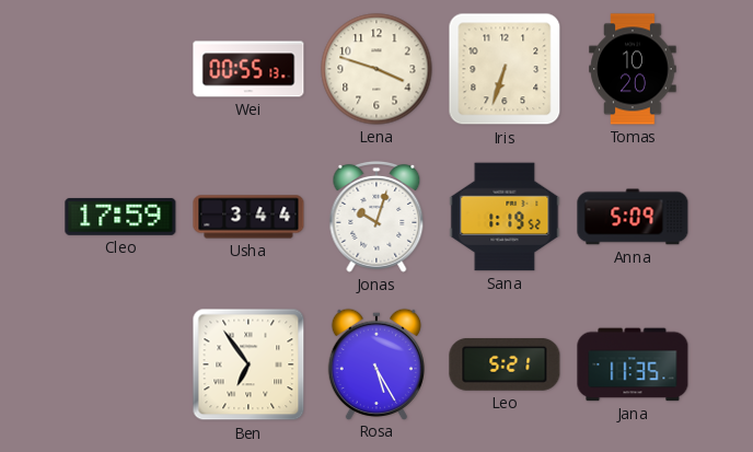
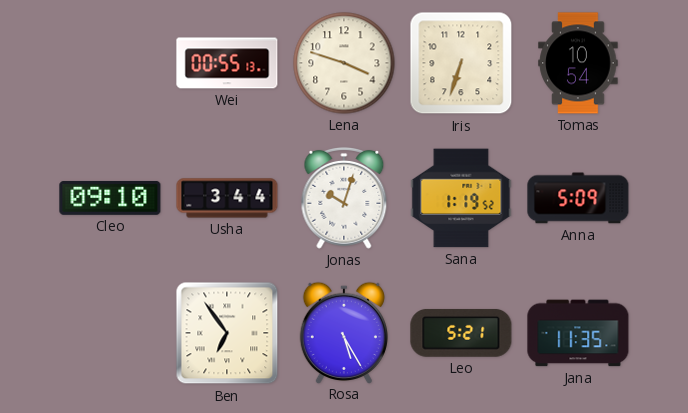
Tomas: 10:20 -> 10:54 (578, 63)
Cleo: 17:59 -> 09:10 (110, 198)
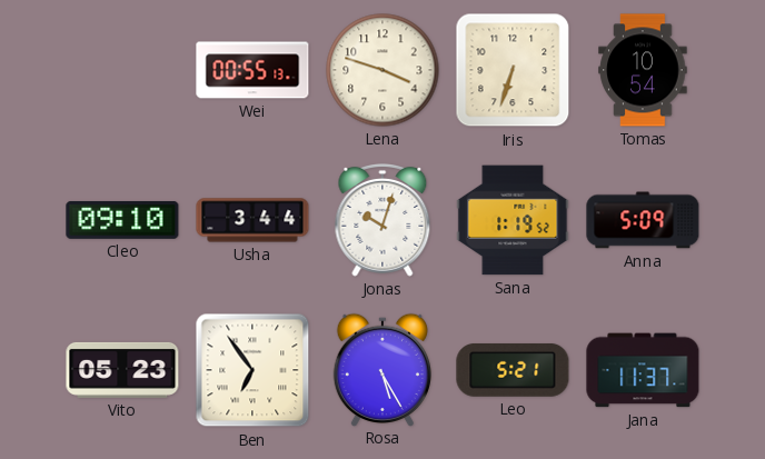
Vito: none -> 05:23 (122, 370)
Jana: 11:35 -> 11:37 (643, 370)
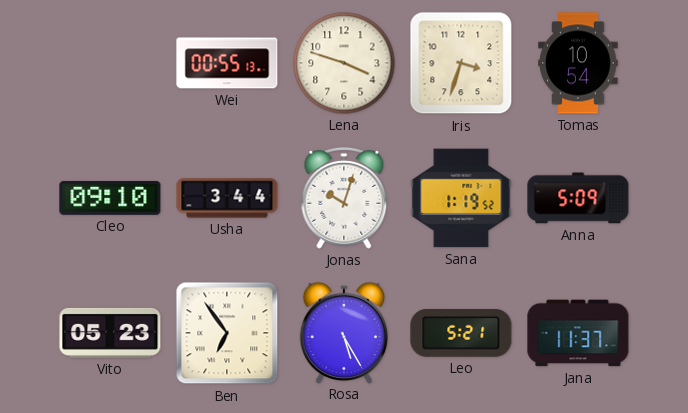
Iris: 6:33 -> 3:33 (461, 63)
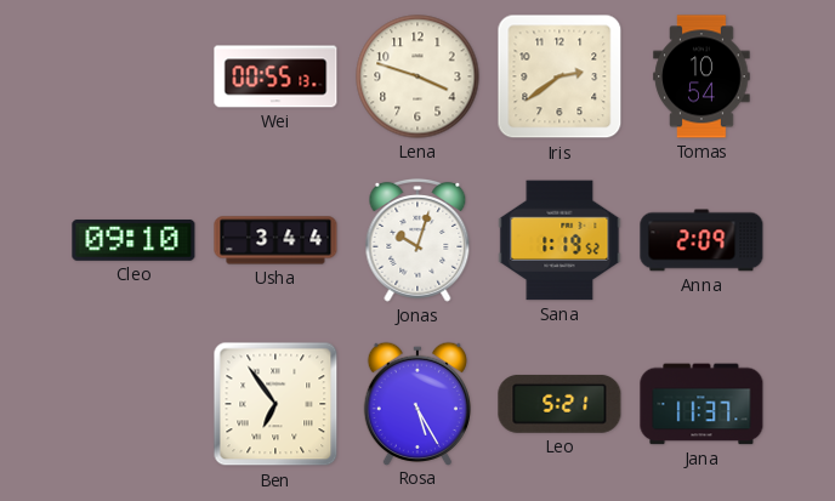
Iris: 3:33 -> 2:39 (559, 76)
Anna: 5:09 -> 2:09 (701, 240)
Vito: 05:23 -> none (110, 333)
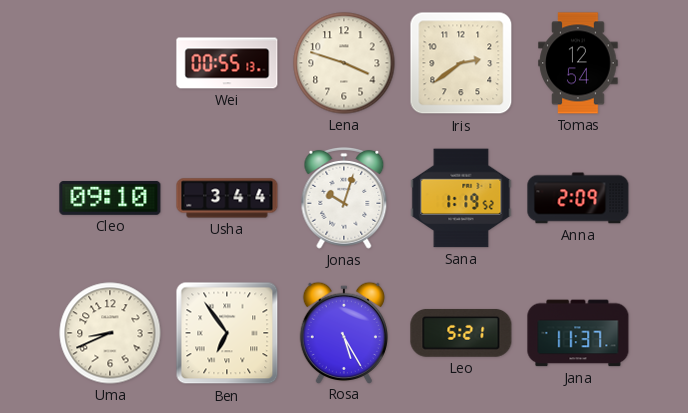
Tomas: 10:54 -> 12:54 (578, 63)
Uma: none -> 8:41 (110, 333)
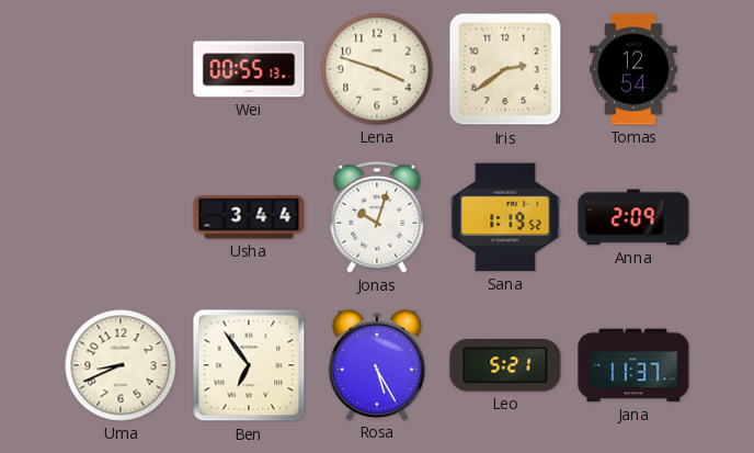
Cleo: 09:10 -> none (110, 198)
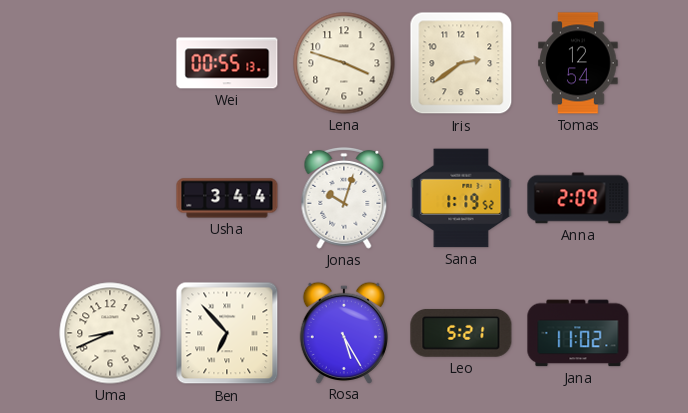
Ben: 6:54 -> 6:53 (227, 333)
Jana: 11:37 -> 11:02 (578, 333)
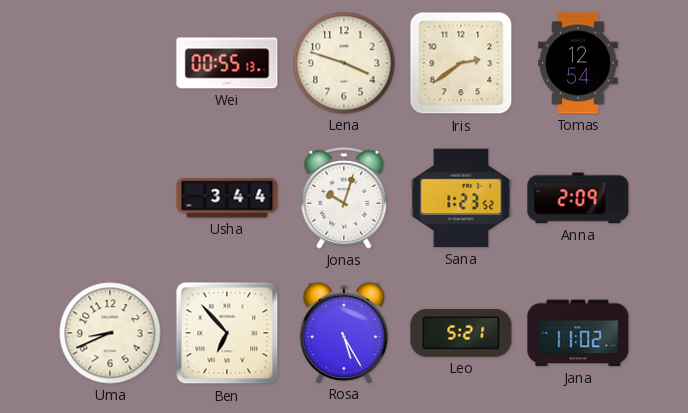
Sana: 1:19 -> 1:23 (461, 198)
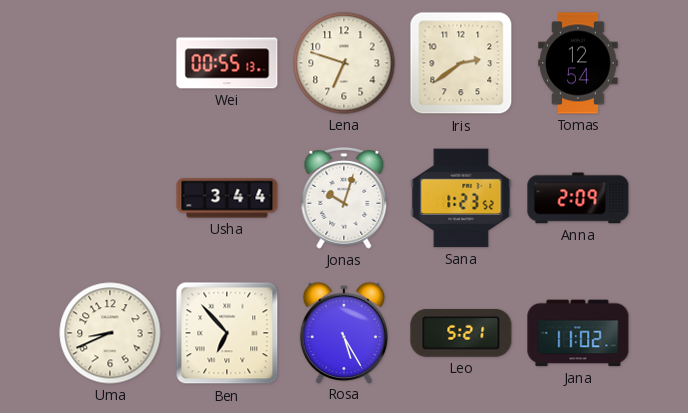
Lena: 3:48 -> 6:48 (344, 63)
